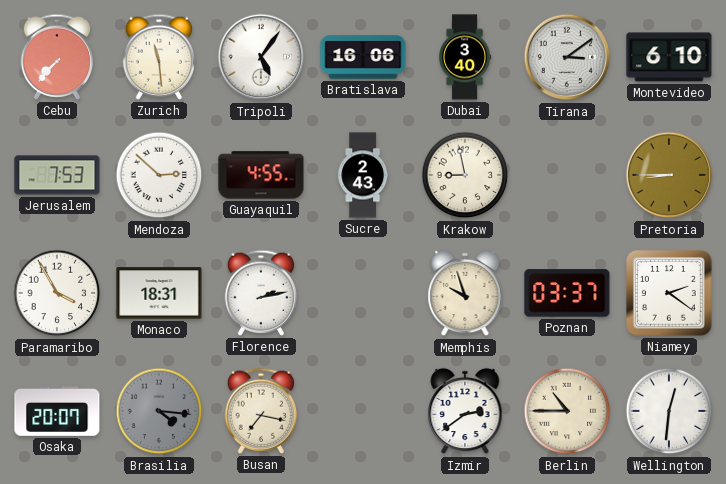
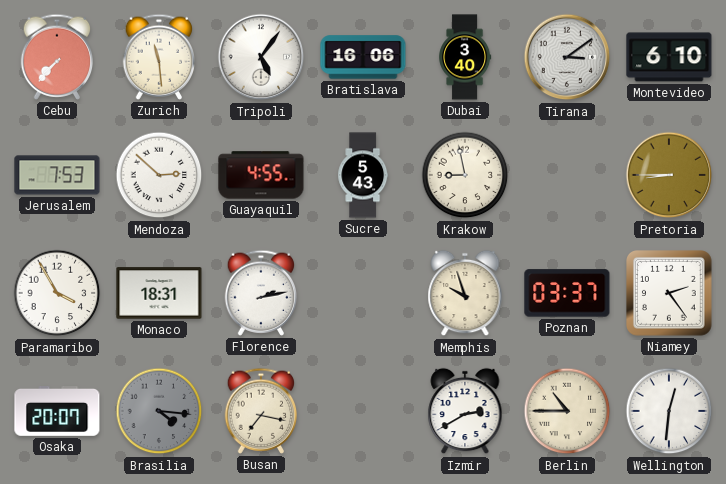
Sucre: 2:43 -> 5:43 (363, 175)
Niamey: 2:21 -> 2:24 (670, 294)
Izmir: 2:39 -> 2:40 (465, 411)
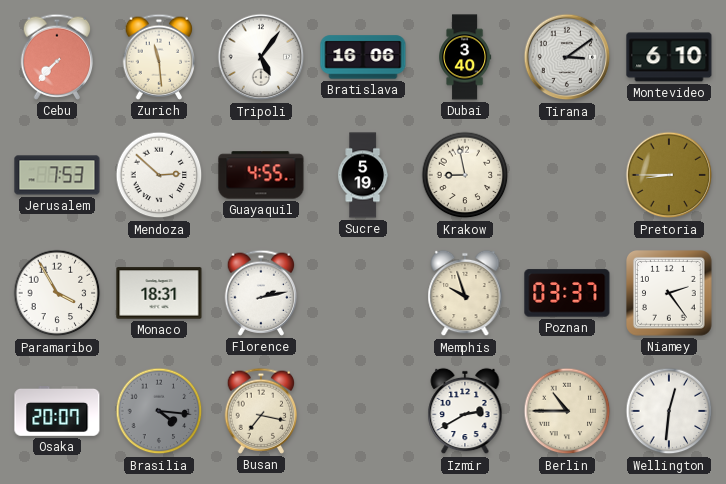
Sucre: 5:43 -> 5:19 (363, 175)
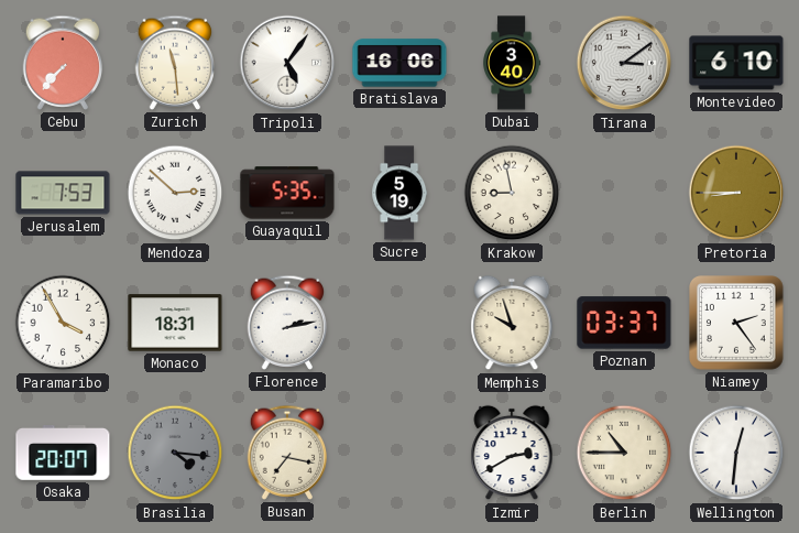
Guayaquil: 4:55 -> 5:35 (287, 193)
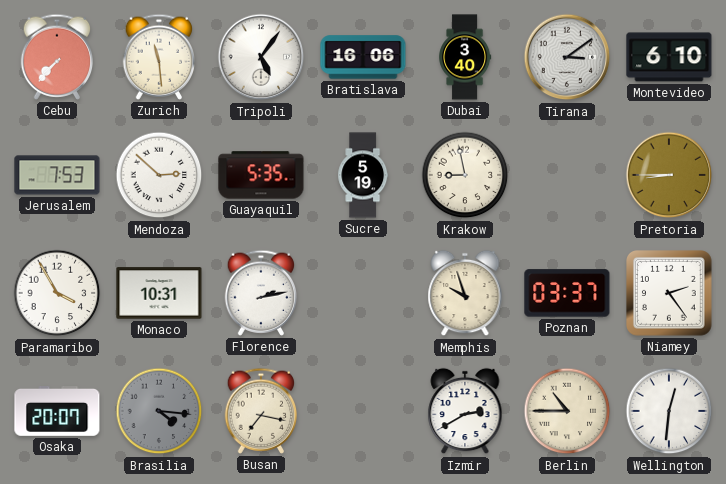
Monaco: 18:31 -> 10:31 (159, 293)
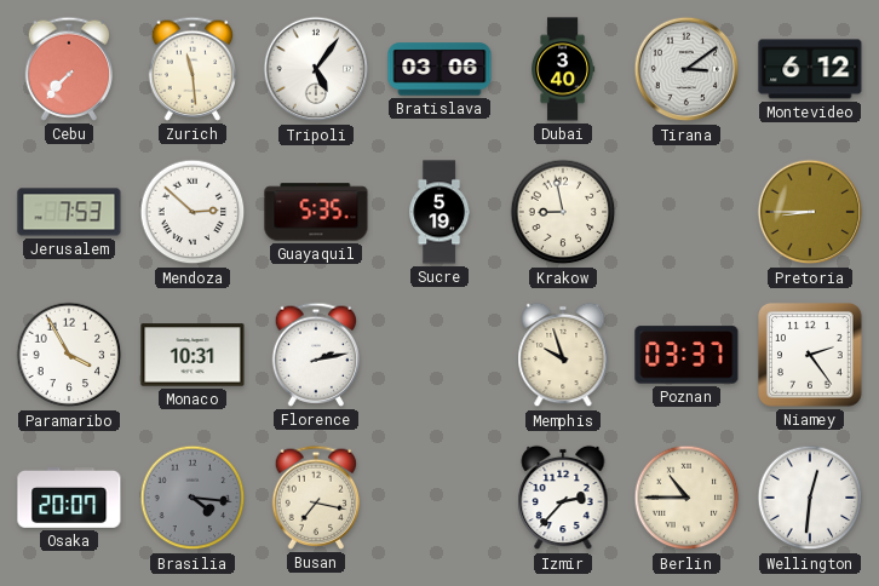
Bratislava: 16:06 -> 03:06 (439, 69)
Montevideo: 6:10 -> 6:12 (810, 69)
Izmir: 2:40 -> 2:37 (563, 498)
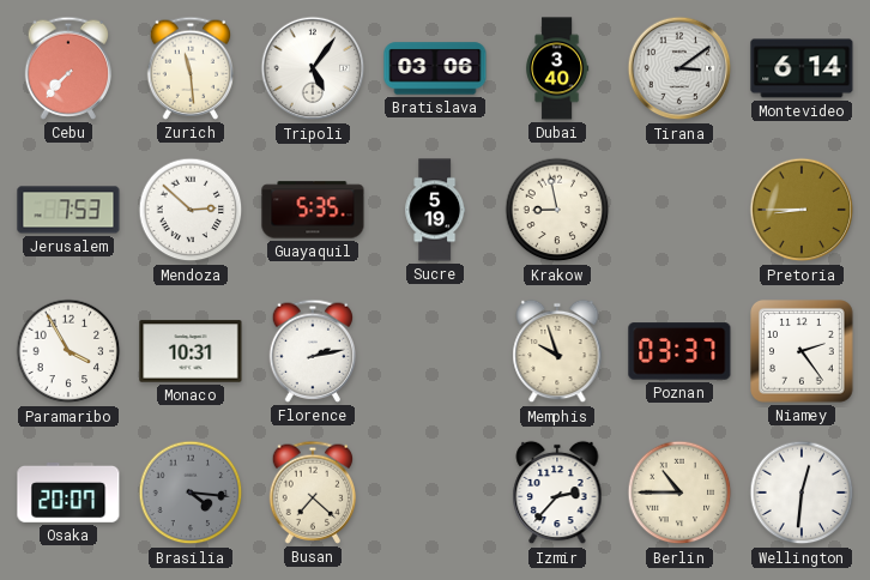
Montevideo: 6:12 -> 6:14 (802, 68)
Busan: 7:17 -> 7:22 (313, 493)
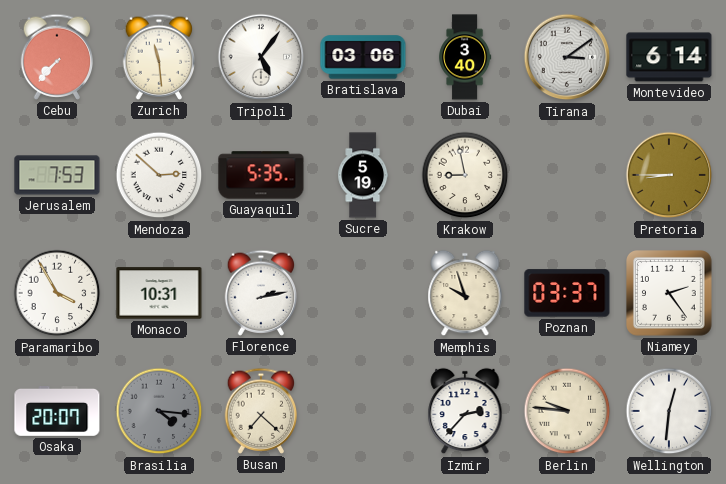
Berlin: 10:45 -> 9:46 (567, 411)
